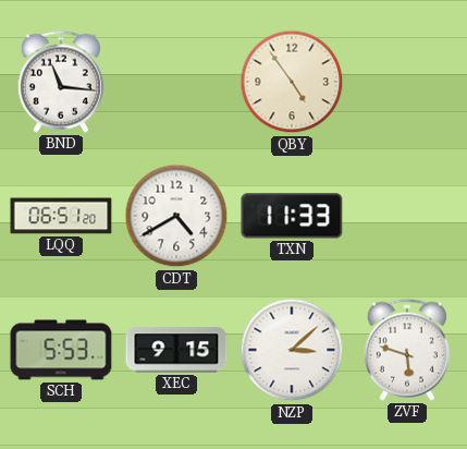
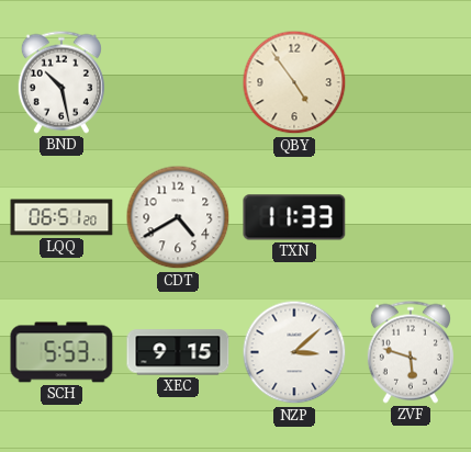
BND: 11:16 -> 10:28 (61, 82)
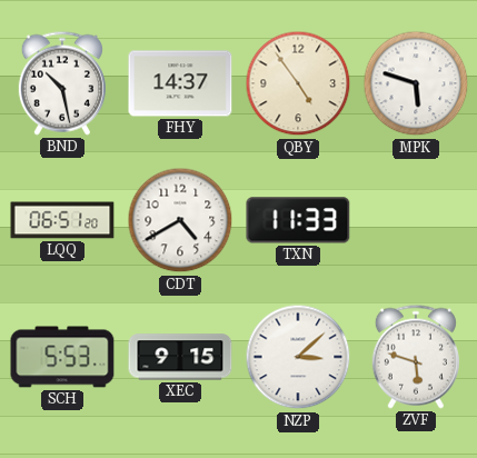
FHY: none -> 14:37 (180, 83)
MPK: none -> 5:48 (416, 83)
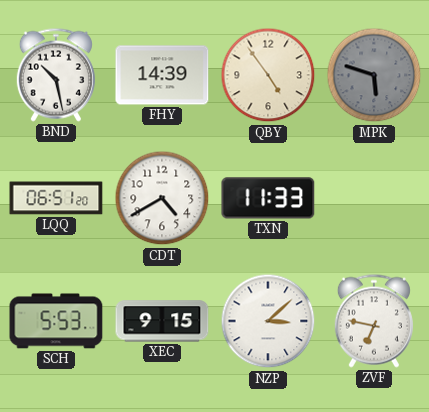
FHY: 14:37 -> 14:39 (162, 75)
MPK dial: white -> grey (374, 75)
ZVF: 5:48 -> 6:47 (374, 321)
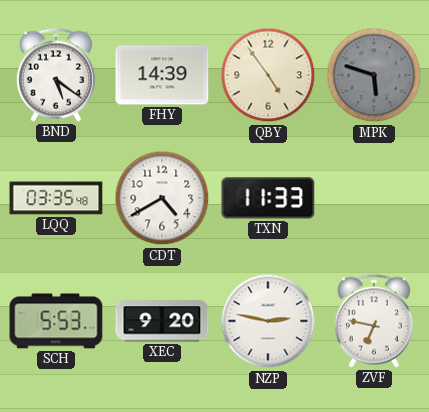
BND: 10:28 -> 5:21 (56, 75)
LQQ: 06:51 -> 03:35 (56, 198)
XEC: 9:15 -> 9:20 (162, 321)
NZP: 3:08 -> 2:47 (268, 321)
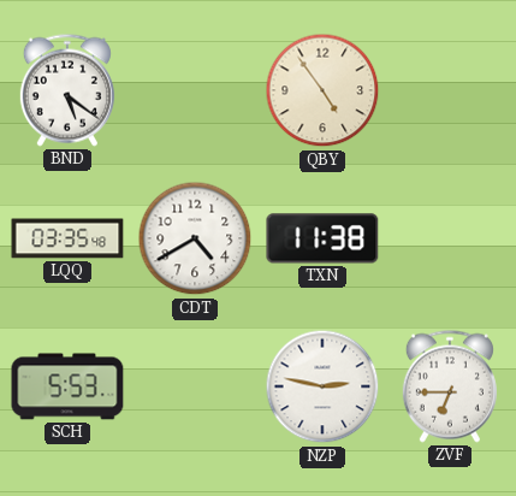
FHY: 14:39 -> none (162, 75)
MPK: 5:48 -> none (374, 75)
TXN: 11:33 -> 11:38 (322, 238)
XEC: 9:20 -> none (162, 321)
ZVF: 6:47 -> 6:45 (450, 386)
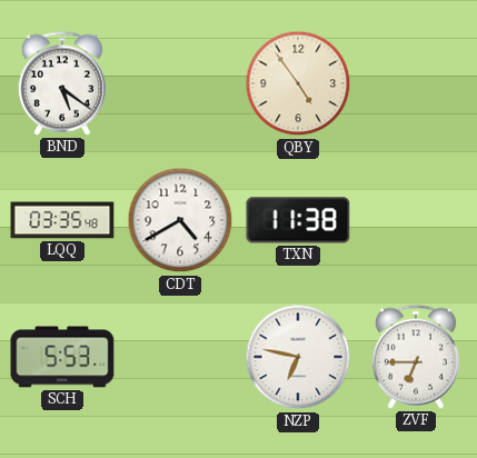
NZP: 2:47 -> 6:47 (298, 357)
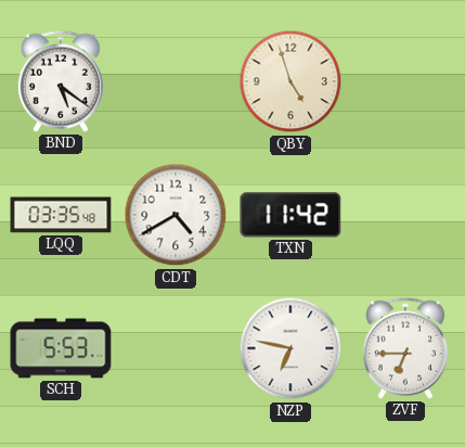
QBY: 4:54 -> 4:57 (290, 81)
TXN: 11:38 -> 11:42 (290, 215)
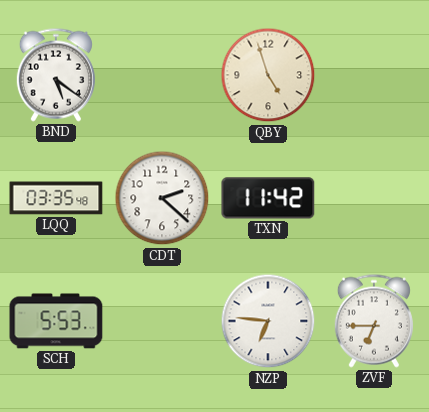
CDT: 4:40 -> 2:22 (162, 198)
NZP: 6:47 -> 6:46 (268, 321)
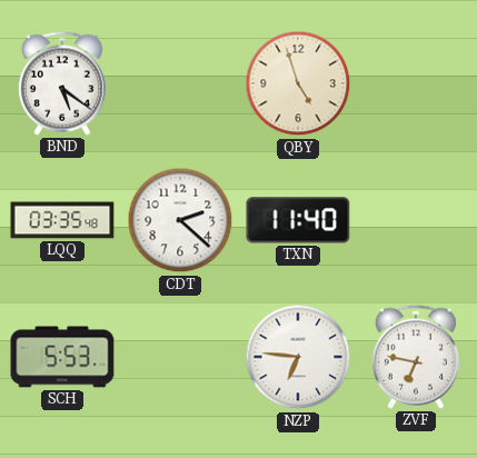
TXN: 11:42 -> 11:40 (298, 220)
ZVF: 6:45 -> 6:47 (416, 357)
